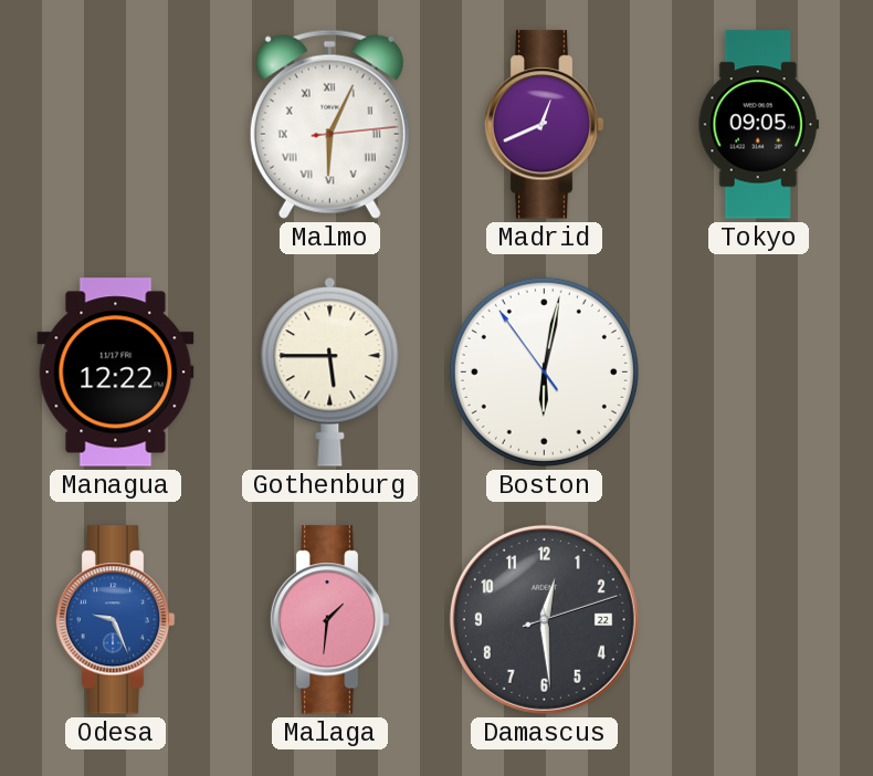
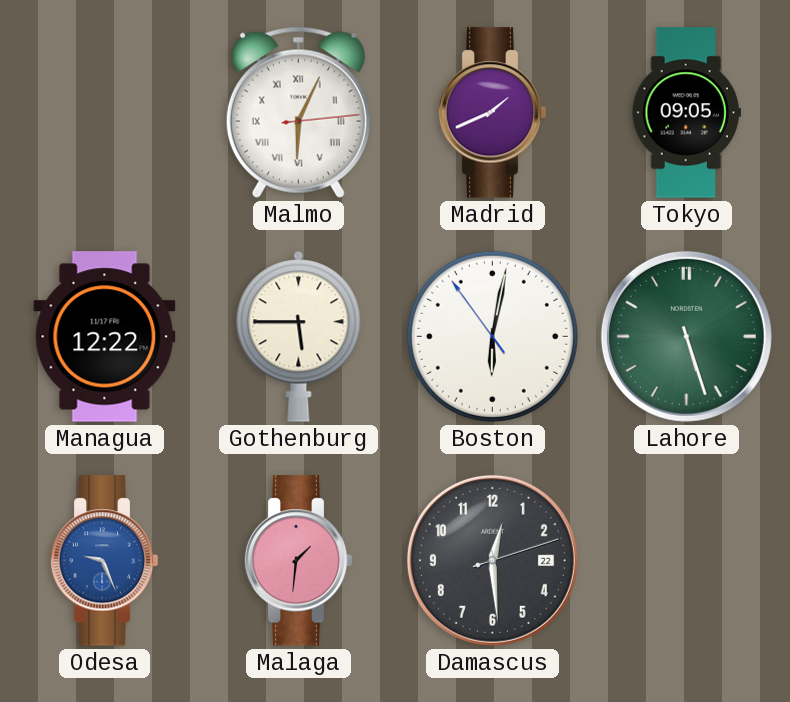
Madrid: 12:41 -> 1:41 (492, 113)
Lahore: none -> 5:27 (686, 336)
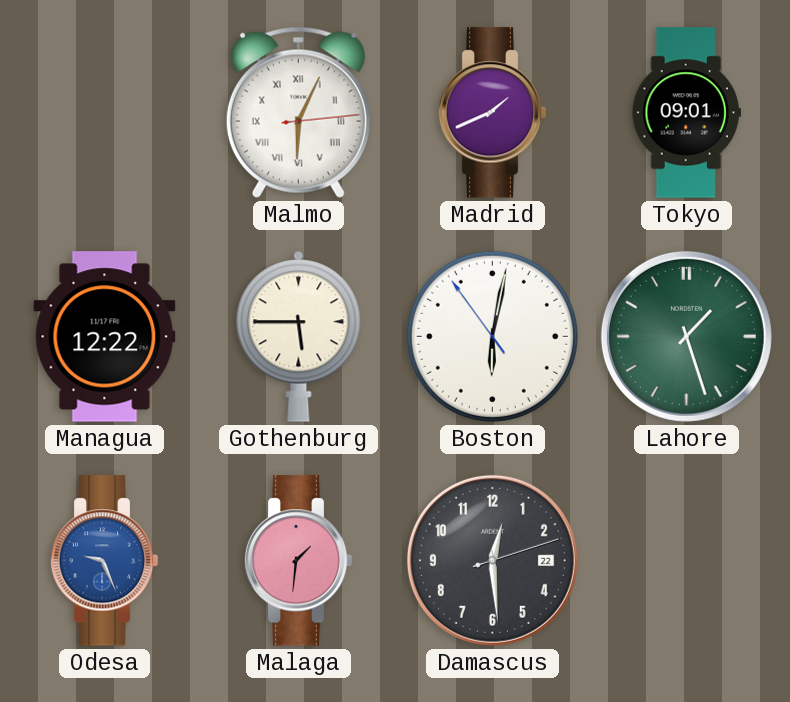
Tokyo: 09:05 -> 09:01 (686, 113)
Lahore: 5:27 -> 1:27 (686, 336)
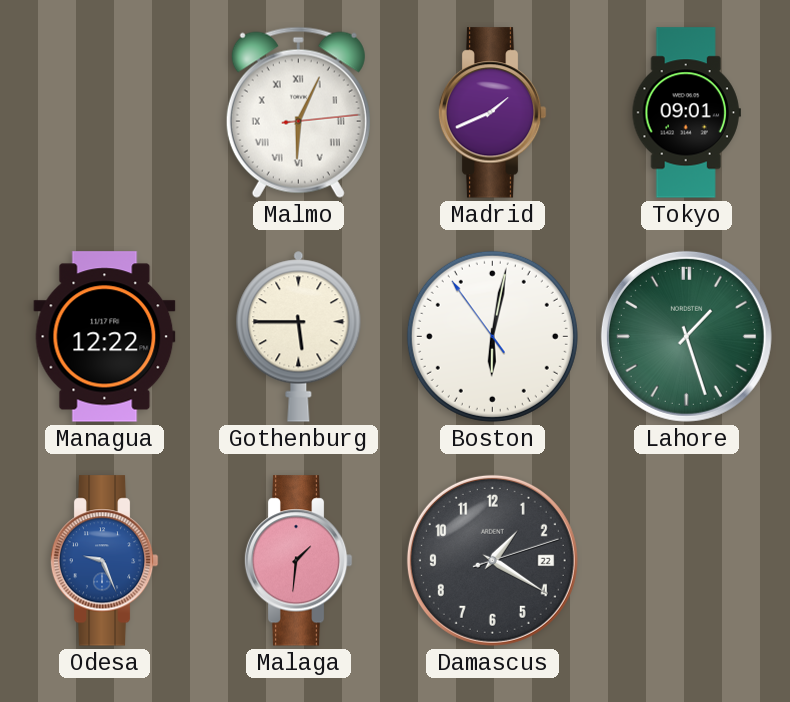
Damascus: 12:29 -> 1:20 (492, 560)
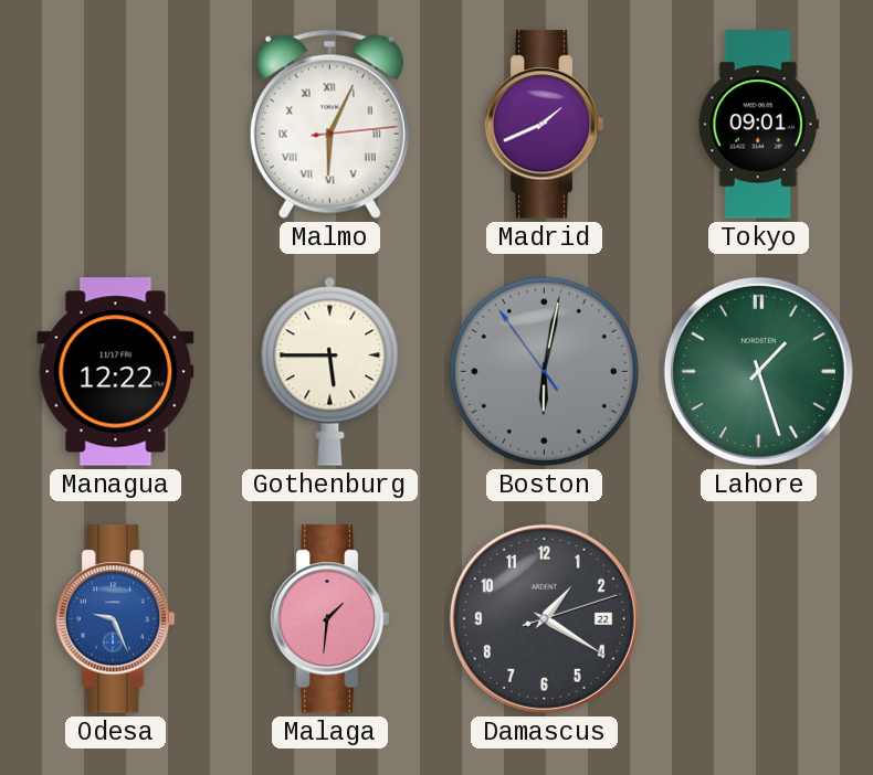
Boston dial: white -> grey (544, 371)
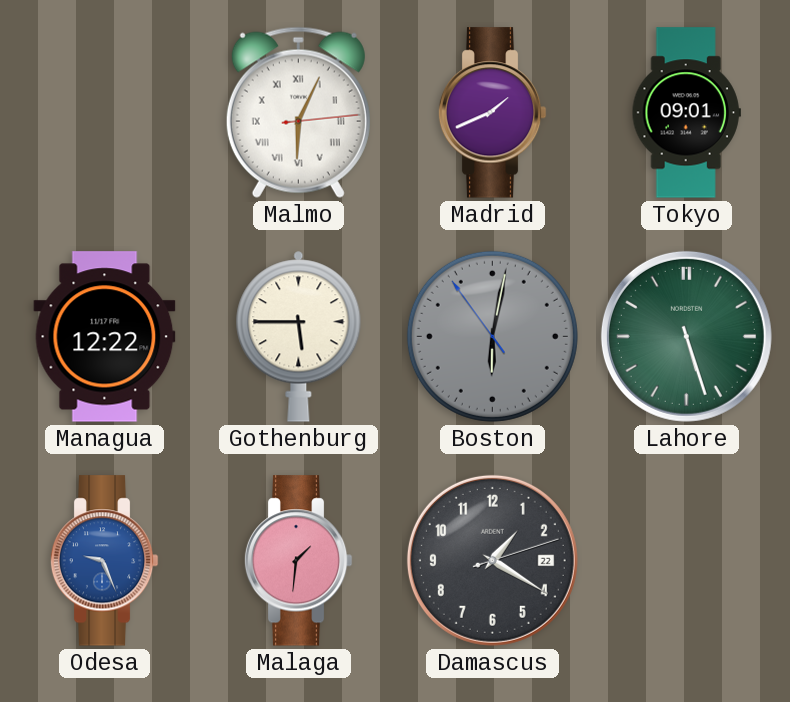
Lahore: 1:27 -> 5:27 (686, 336)
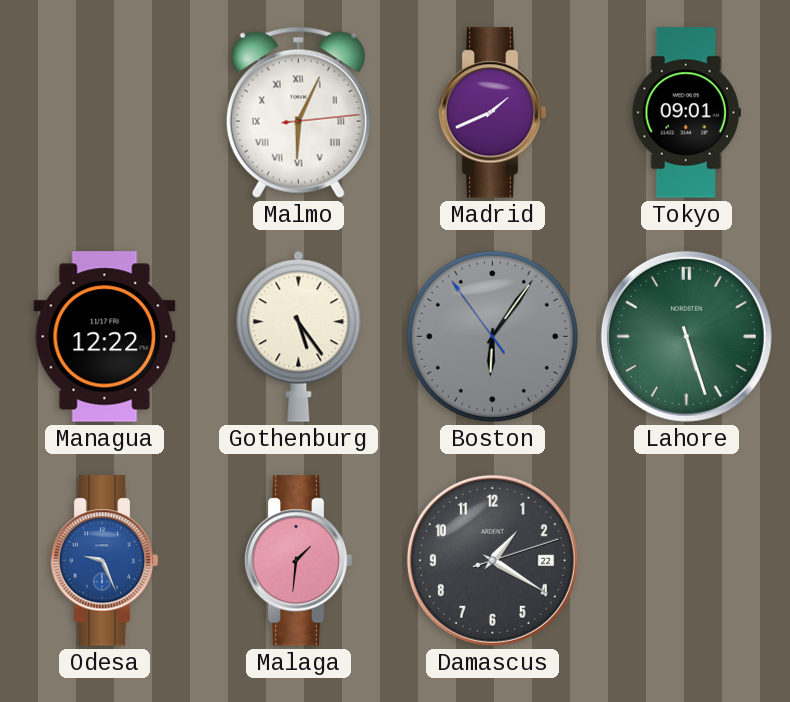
Gothenburg: 5:45 -> 5:24 (299, 337)
Boston: 6:01 -> 6:05 (492, 336)
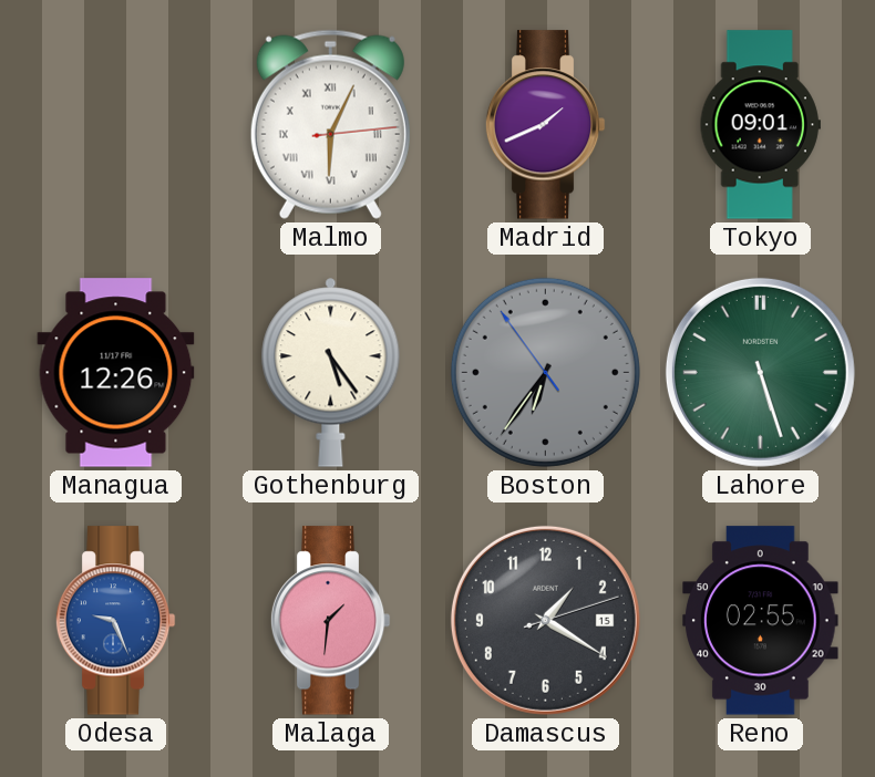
Managua: 12:22 -> 12:26 (116, 373)
Boston: 6:05 -> 6:35 (545, 372)
Damascus date: 22 -> 15 (545, 620)
Reno: none -> 02:55 (761, 621)
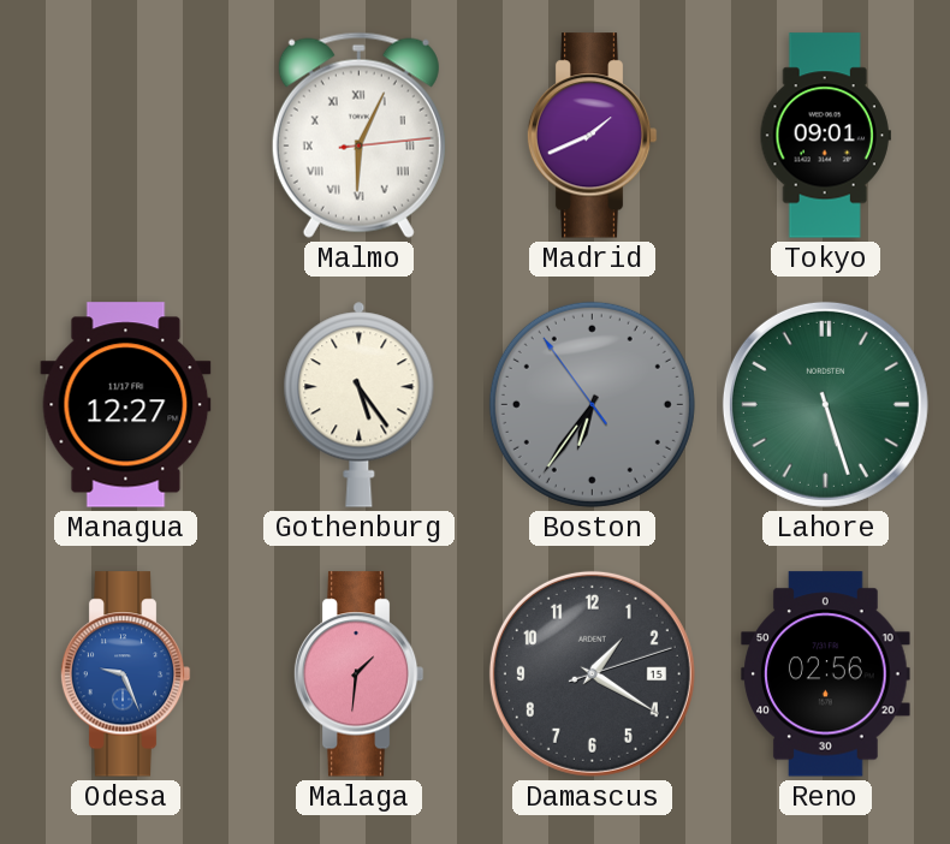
Managua: 12:26 -> 12:27 (126, 405)
Reno: 02:55 -> 02:56 (826, 674)
